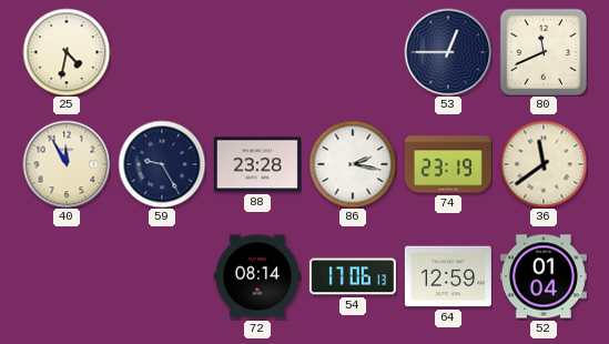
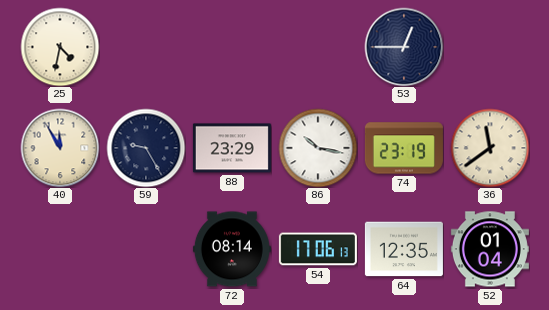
80: 11:41 -> none (544, 52)
88: 23:28 -> 23:29 (232, 148)
86: 2:17 -> 10:17 (318, 148)
64: 12:59 -> 12:35 (404, 249)
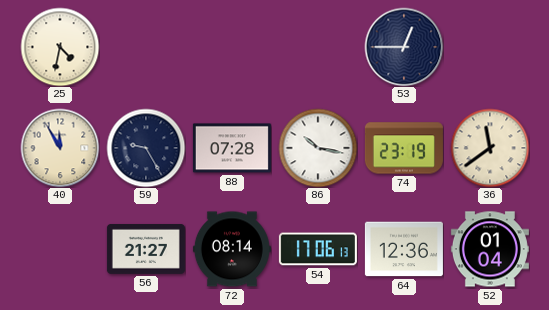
88: 23:29 -> 07:28 (232, 148)
56: none -> 21:27 (146, 249)
64: 12:35 -> 12:36 (404, 249)
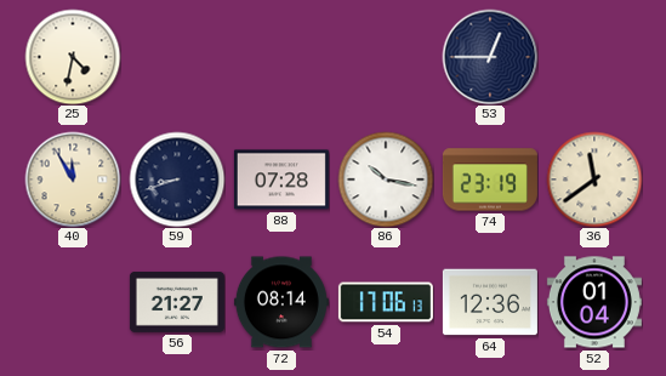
59: 9:25 -> 8:42 (177, 180)
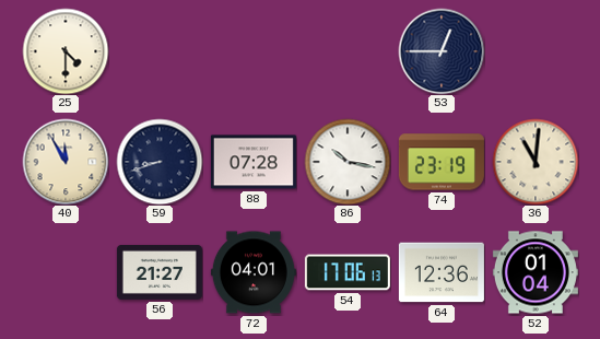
25: 4:32 -> 4:30 (66, 51)
36: 11:39 -> 11:01 (536, 162)
72: 08:14 -> 04:01 (254, 272)
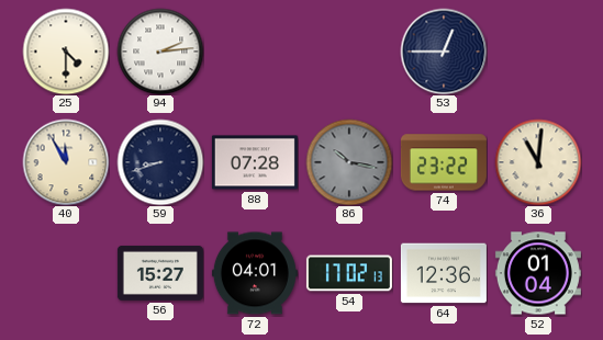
94: none -> 2:14 (160, 52)
86 dial: white -> grey (349, 162)
74: 23:19 -> 23:22 (444, 162)
56: 21:27 -> 15:27 (160, 273)
54: 17:06 -> 17:02 (349, 273)
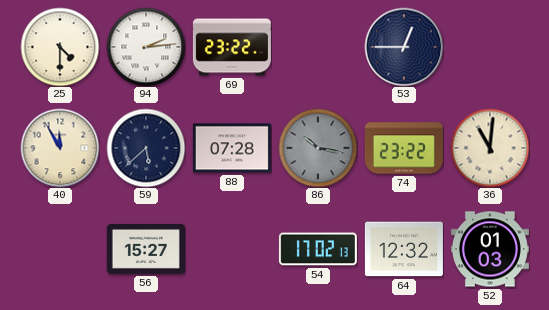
69: none -> 23:22 (232, 47)
59: 8:42 -> 5:38 (146, 148)
72: 04:01 -> none (255, 273)
64: 12:36 -> 12:32 (404, 249)
52: 01:04 -> 01:03 (490, 249)
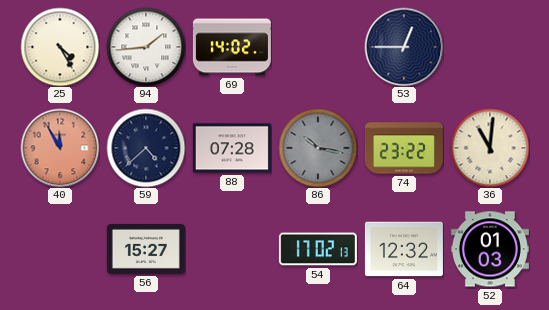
25: 4:30 -> 4:25 (60, 47)
94: 2:14 -> 1:44 (146, 47)
69: 23:22 -> 14:02 (232, 47)
40 dial: cream -> salmon (60, 148)
59: 5:38 -> 4:38 (146, 148)
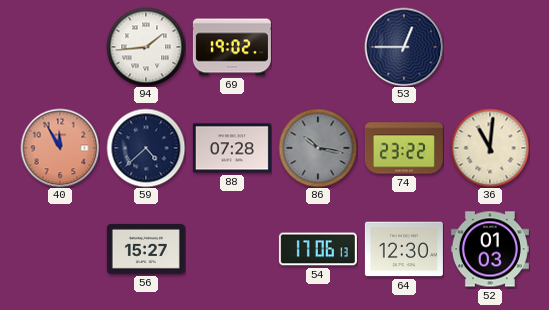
25: 4:25 -> none (60, 47)
69: 14:02 -> 19:02 (232, 47)
54: 17:02 -> 17:06 (318, 249)
64: 12:32 -> 12:30 (404, 249)
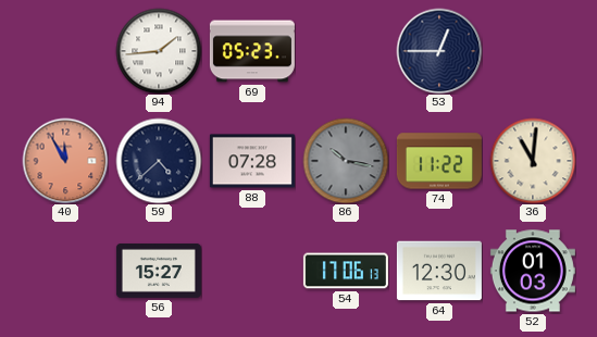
69: 19:02 -> 05:23 (252, 51)
74: 23:22 -> 11:22 (439, 161)
